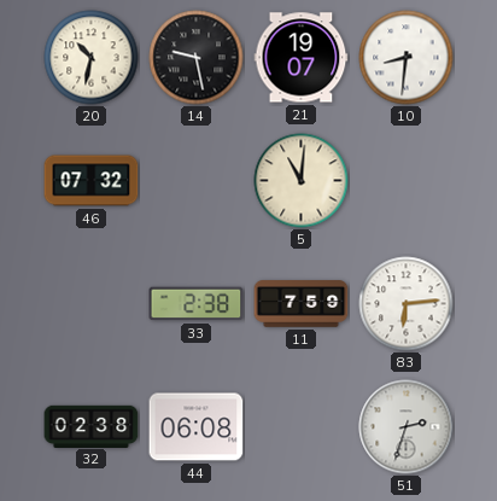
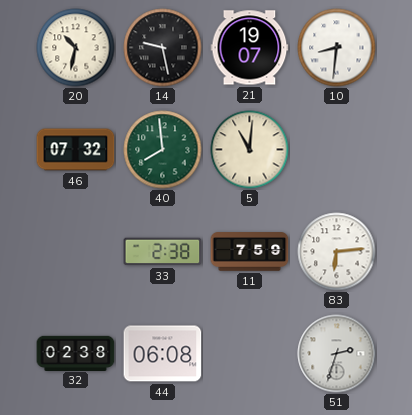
40: none -> 7:59 (163, 150)
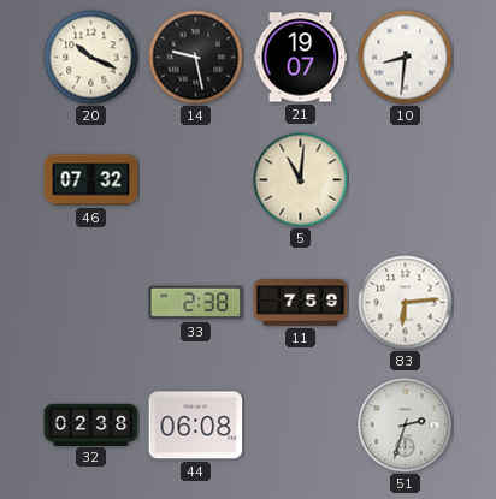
20: 10:32 -> 10:19 (91, 58)
40: 7:59 -> none (163, 150)
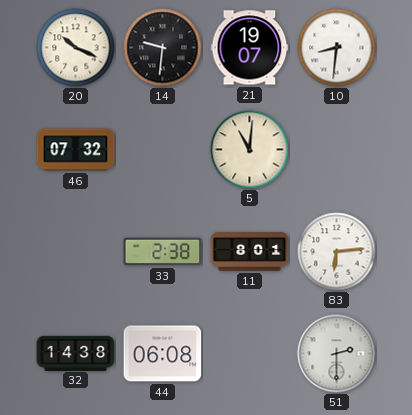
14: 9:28 -> 9:31 (163, 48)
11: 7:59 -> 8:01 (250, 252)
32: 02:38 -> 14:38 (76, 353)
51: 2:33 -> 2:30 (337, 354)
